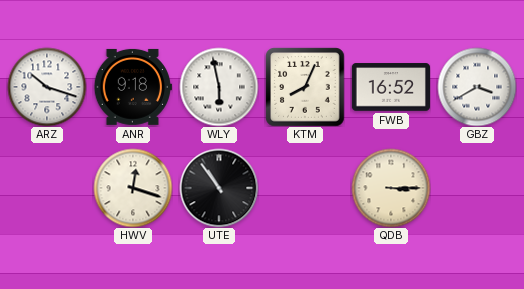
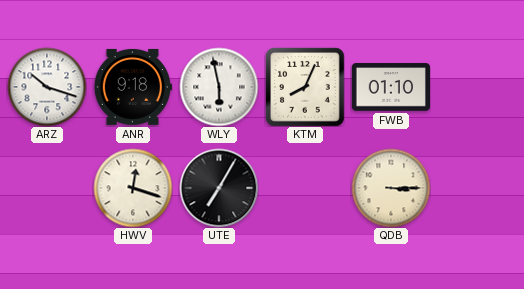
FWB: 16:52 -> 01:10 (390, 87)
GBZ: 3:40 -> none (477, 87)
UTE: 10:54 -> 7:05 (219, 188)
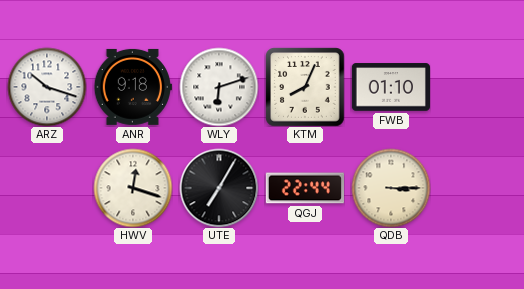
WLY: 5:58 -> 6:12 (219, 87)
QGJ: none -> 22:44 (304, 188)
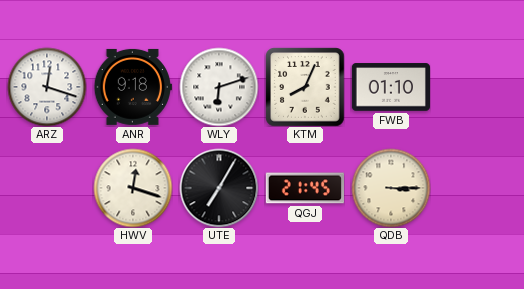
ARZ: 10:18 -> 12:18 (47, 87)
QGJ: 22:44 -> 21:45 (304, 188)
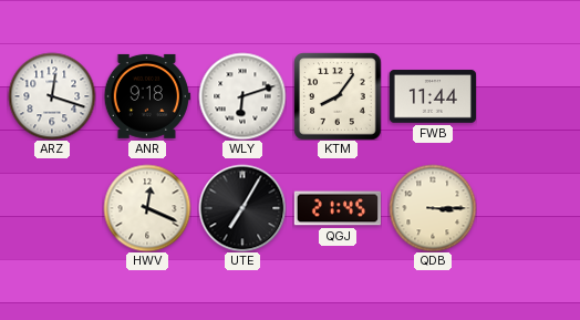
KTM: 8:04 -> 8:06 (338, 96)
FWB: 01:10 -> 11:44 (432, 96)
HWV: 12:18 -> 12:19 (147, 208)
